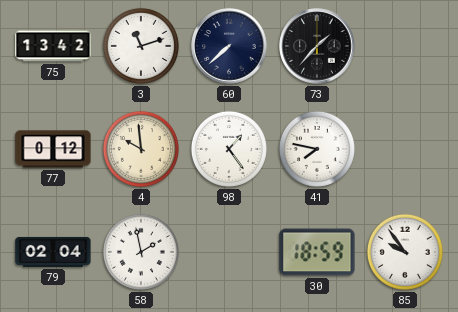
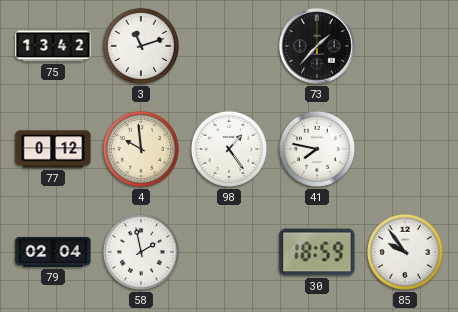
60: 7:38 -> none (229, 46)
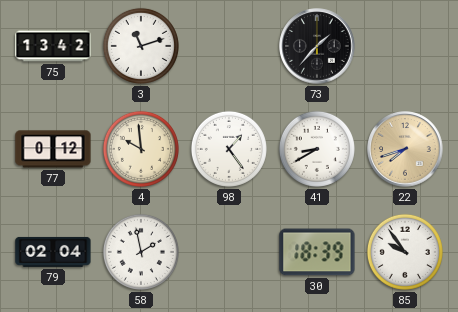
41: 7:47 -> 8:40 (317, 149)
22: none -> 7:42 (405, 149)
30: 18:59 -> 18:39 (317, 252)
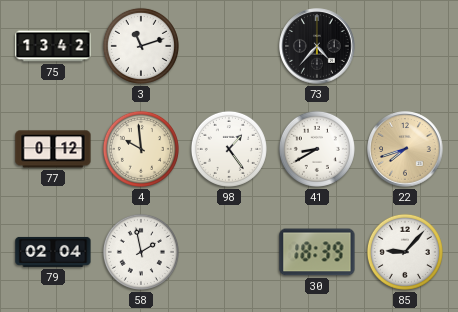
73: 1:37 -> 4:37 (317, 46)
85: 9:54 -> 9:07 (405, 252)
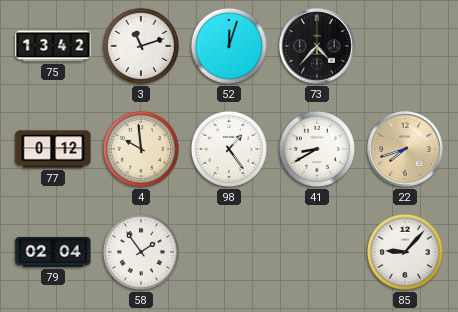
52: none -> 12:03 (229, 46)
58: 1:58 -> 1:54 (141, 252)
30: 18:39 -> none (317, 252)
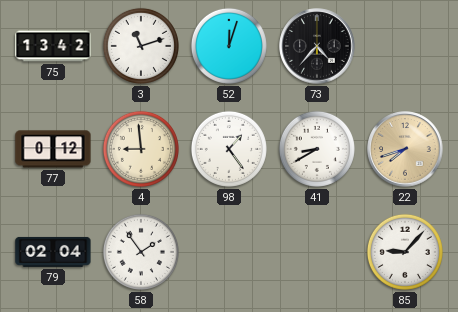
4: 9:59 -> 8:59 (141, 149)
